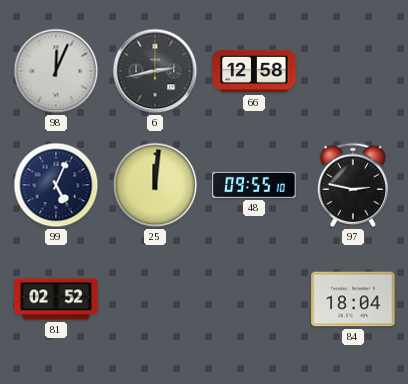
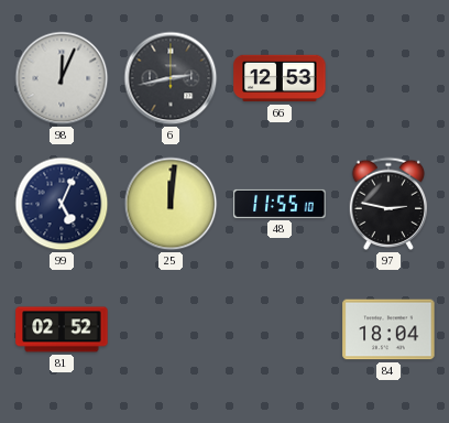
66: 12:58 -> 12:53 (280, 78)
48: 09:55 -> 11:55 (280, 204)
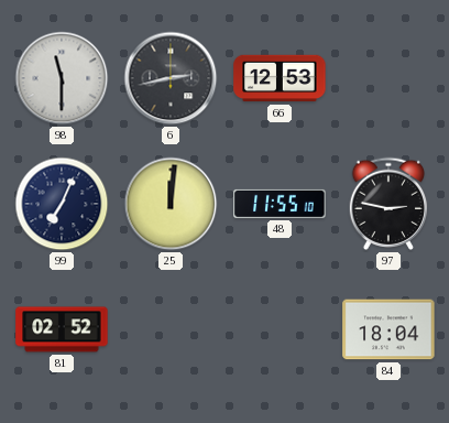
98: 12:04 -> 11:30 (62, 78)
99: 5:04 -> 7:04 (62, 204)
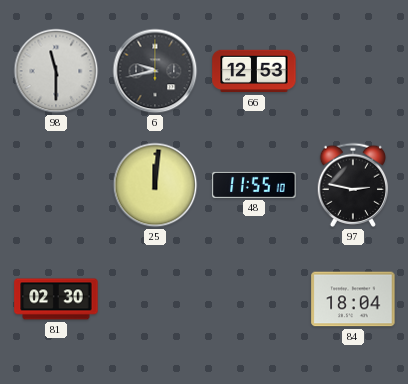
6: 2:43 -> 9:43 (155, 71)
99: 7:04 -> none (62, 204)
81: 02:52 -> 02:30 (56, 299)
